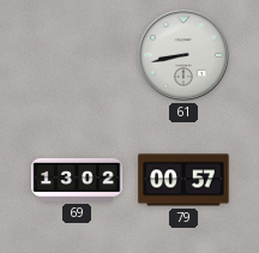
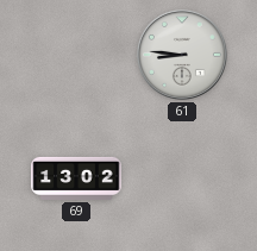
61: 8:43 -> 8:46 (182, 55)
79: 00:57 -> none (183, 180)
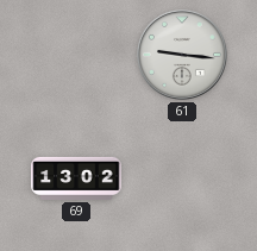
61: 8:46 -> 9:16 (182, 55)
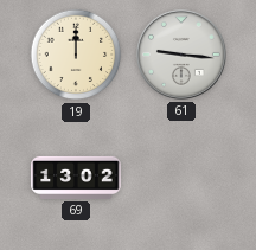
19: none -> 12:00 (76, 55)
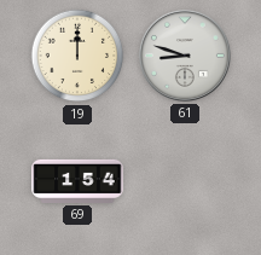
61: 9:16 -> 8:48 (185, 56)
69: 13:02 -> 1:54 (77, 181)
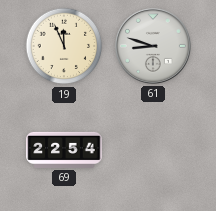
19: 12:00 -> 11:56 (64, 46)
69: 1:54 -> 22:54 (64, 150)
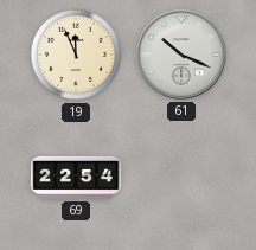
61: 8:48 -> 10:19 (181, 55)
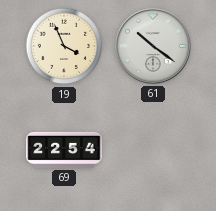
19: 11:56 -> 3:56 (64, 46)
61: 10:19 -> 10:21 (153, 46)
